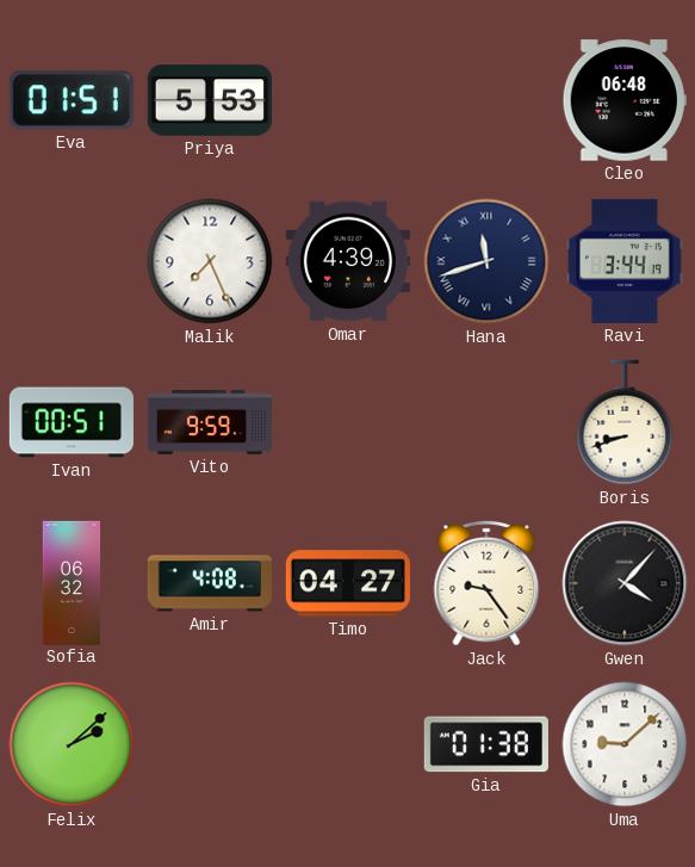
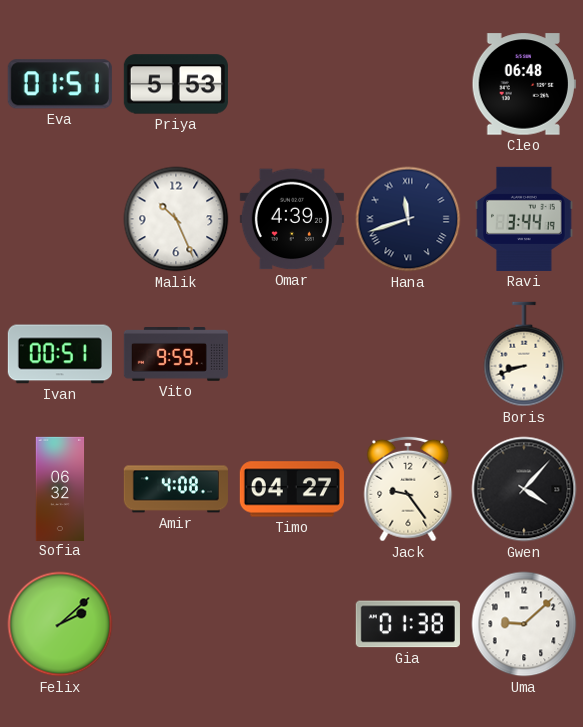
Malik: 7:26 -> 10:26 (176, 219)
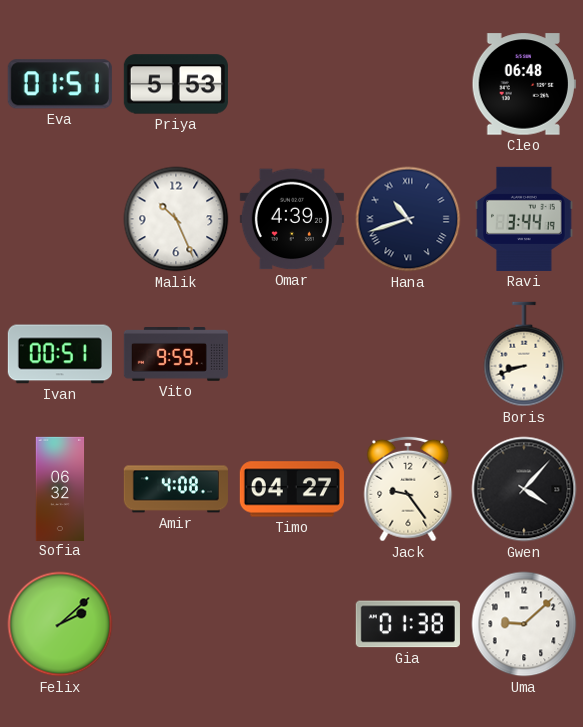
Hana: 11:42 -> 10:42 (408, 219)
